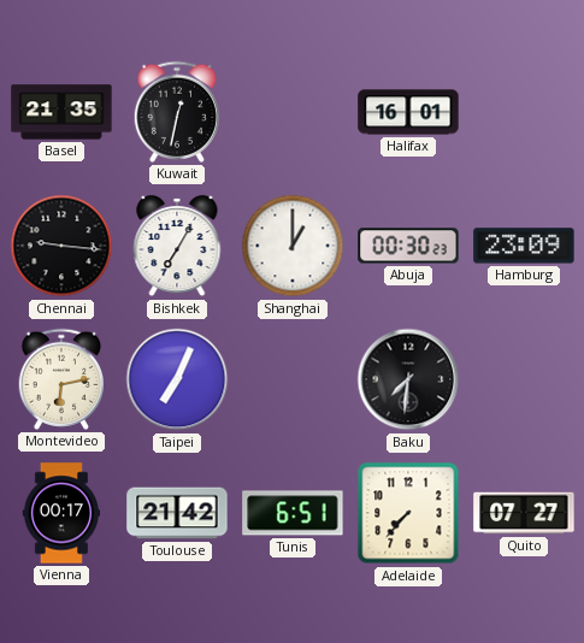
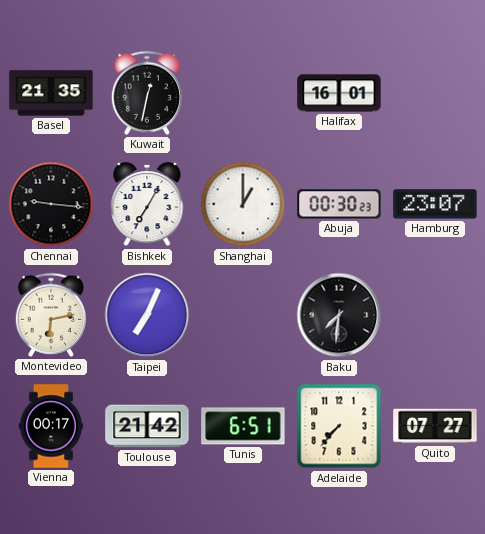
Hamburg: 23:09 -> 23:07 (435, 204)
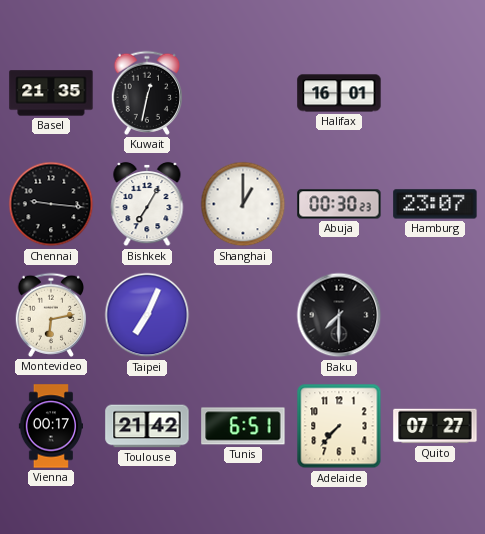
Baku: 7:31 -> 7:30 (339, 315)
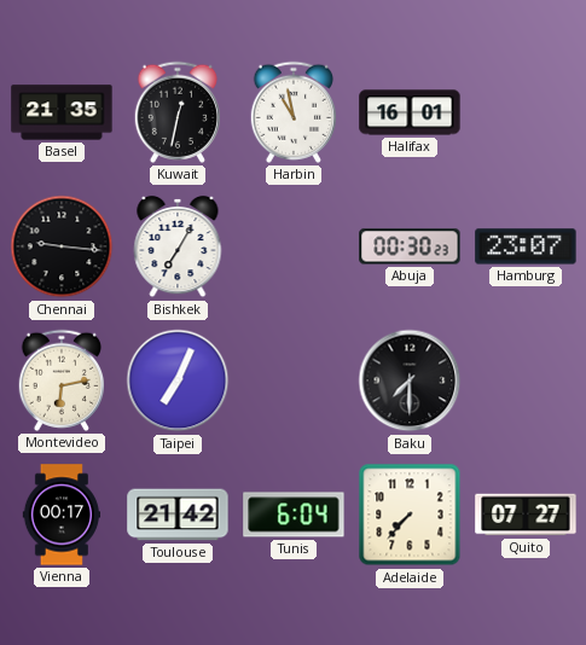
Harbin: none -> 10:58 (292, 112)
Shanghai: 1:00 -> none (243, 204)
Tunis: 6:51 -> 6:04 (294, 515)
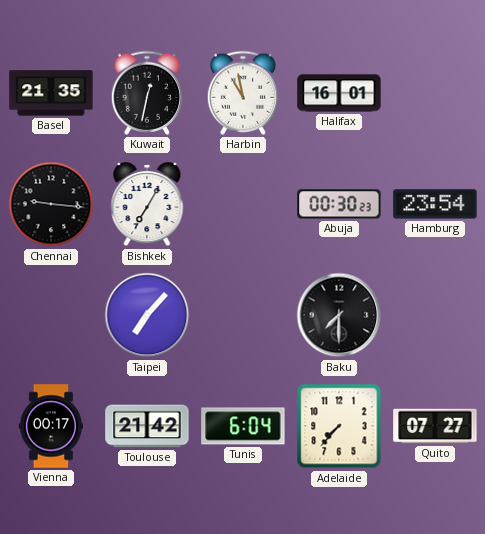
Hamburg: 23:07 -> 23:54 (435, 204)
Montevideo: 6:13 -> none (60, 380)
Taipei: 7:04 -> 7:07 (147, 315)
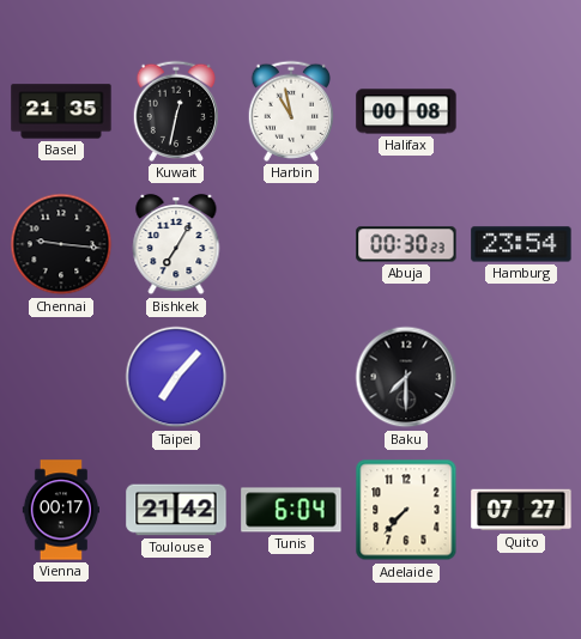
Halifax: 16:01 -> 00:08 (406, 111)
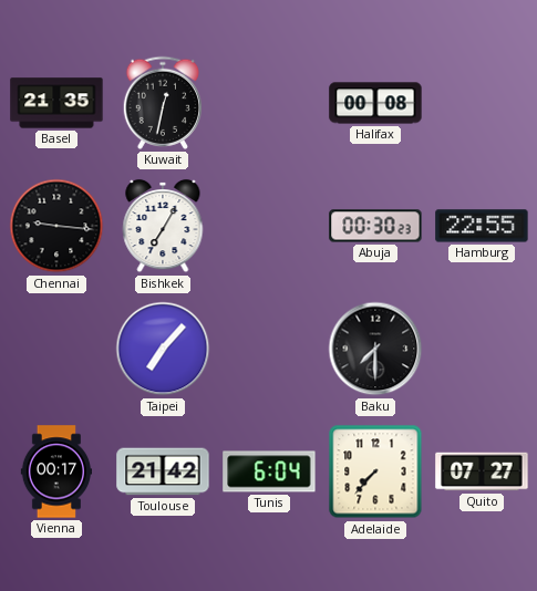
Harbin: 10:58 -> none (290, 111)
Hamburg: 23:54 -> 22:55 (482, 226)
